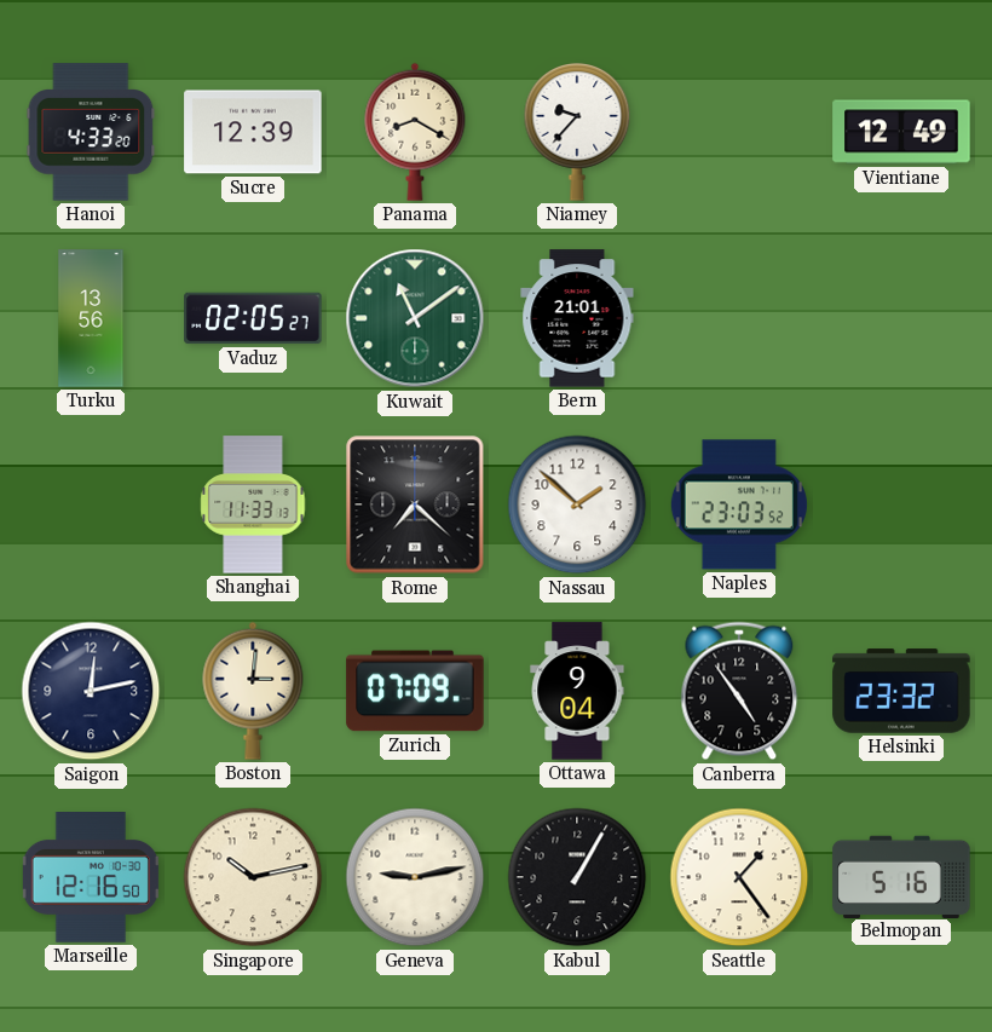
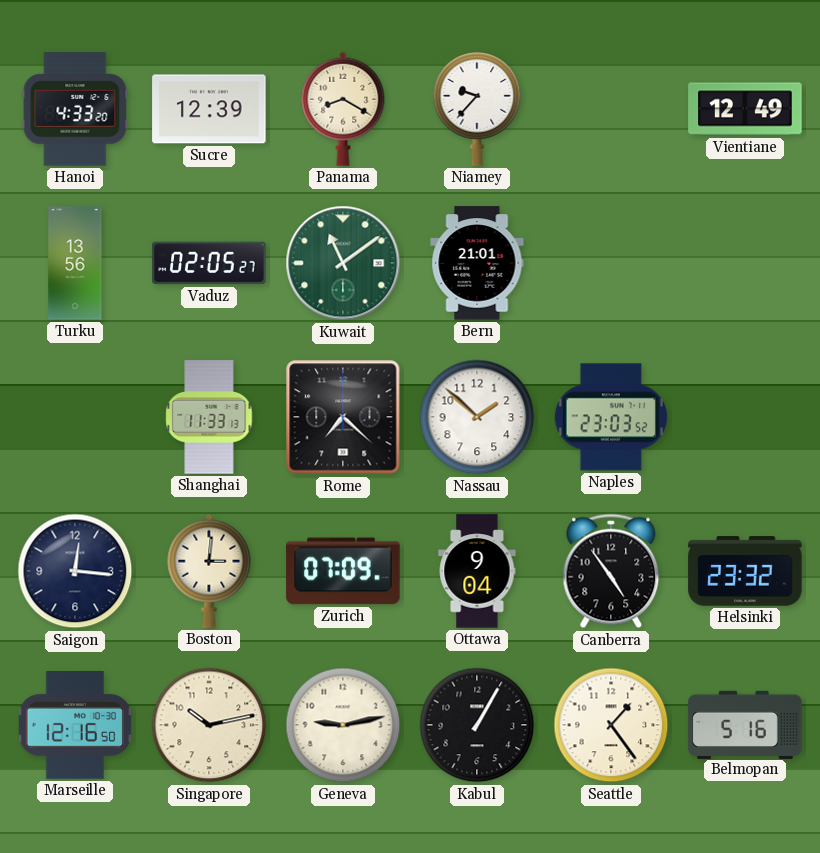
Saigon: 12:13 -> 12:16 (75, 571)
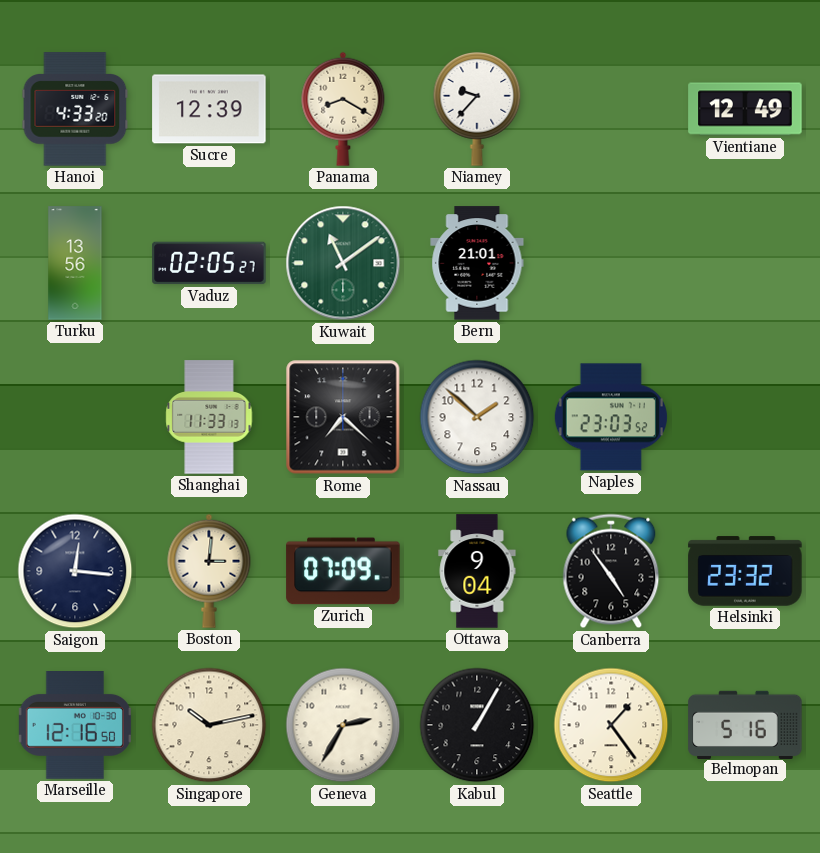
Geneva: 9:13 -> 2:35 (343, 725)
